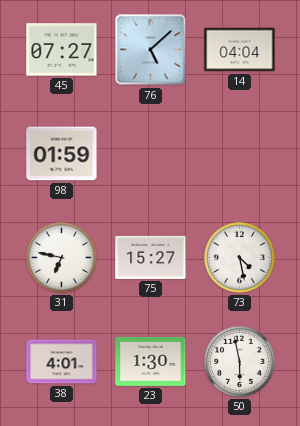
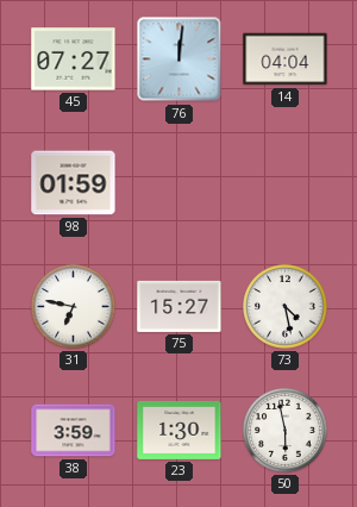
76: 5:08 -> 12:01 (180, 60)
38: 4:01 -> 3:59 (74, 431)
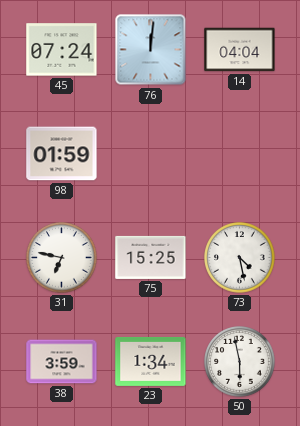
45: 07:27 -> 07:24 (62, 50)
75: 15:27 -> 15:25 (151, 257)
23: 1:30 -> 1:34 (151, 361)
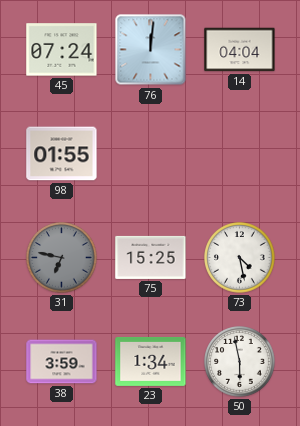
98: 01:59 -> 01:55 (62, 154)
31 dial: white -> grey (62, 258)
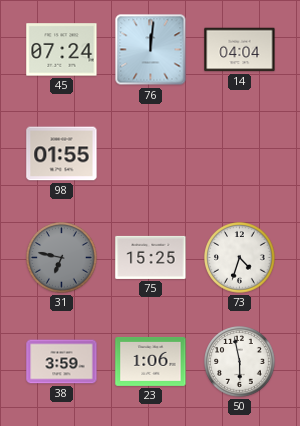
73: 4:28 -> 4:33 (240, 258)
23: 1:34 -> 1:06 (151, 361)
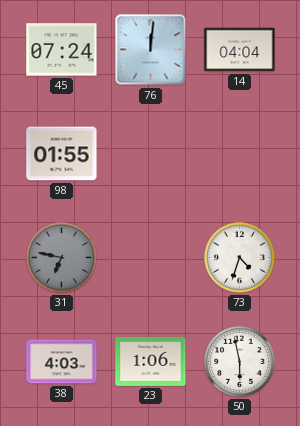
75: 15:25 -> none (151, 257)
38: 3:59 -> 4:03 (62, 362)
